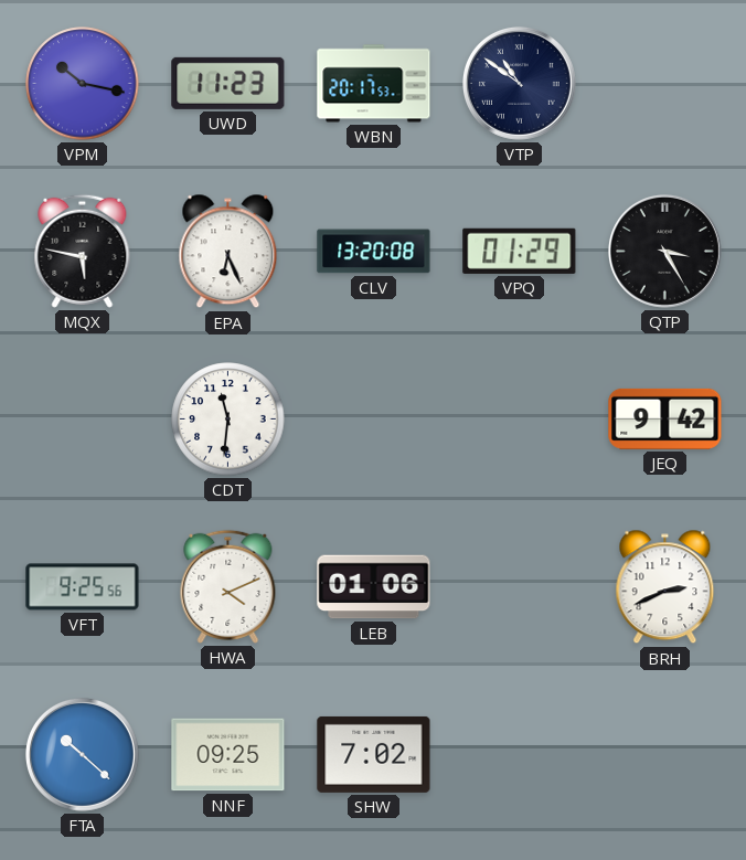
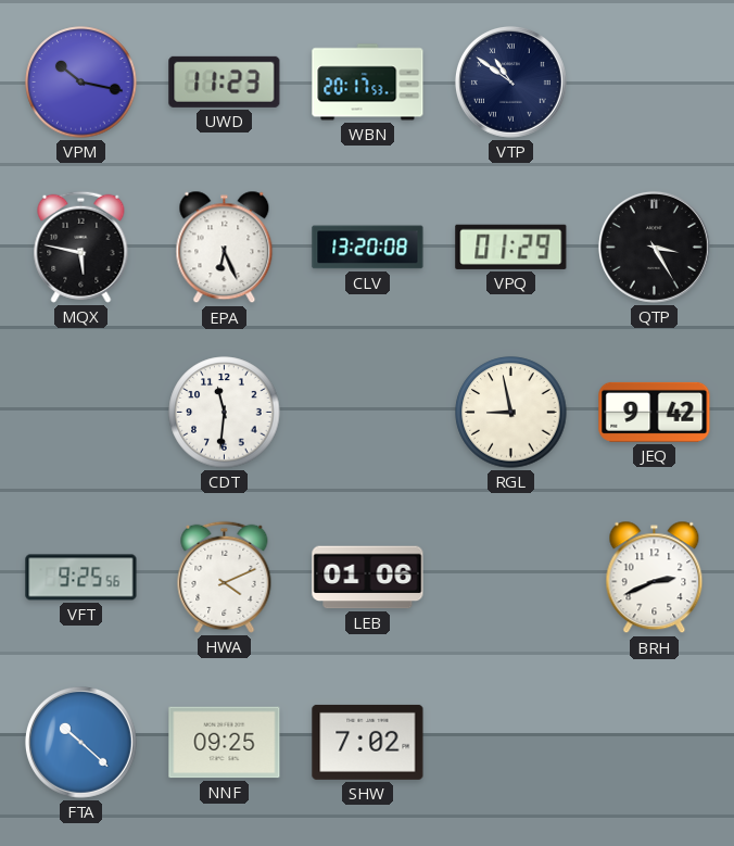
RGL: none -> 8:58 (511, 413)
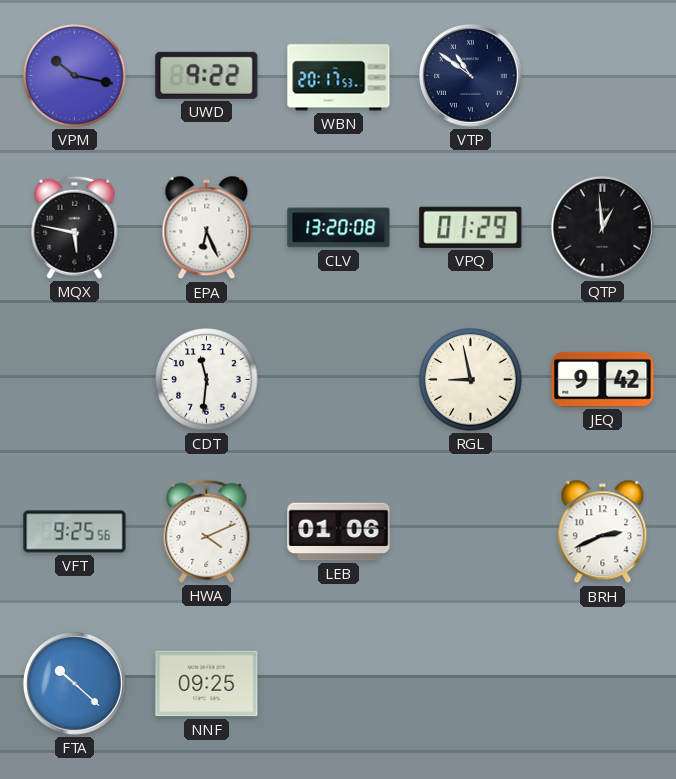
UWD: 11:23 -> 9:22 (207, 75)
QTP: 3:25 -> 12:59 (602, 227)
SHW: 7:02 -> none (368, 742)
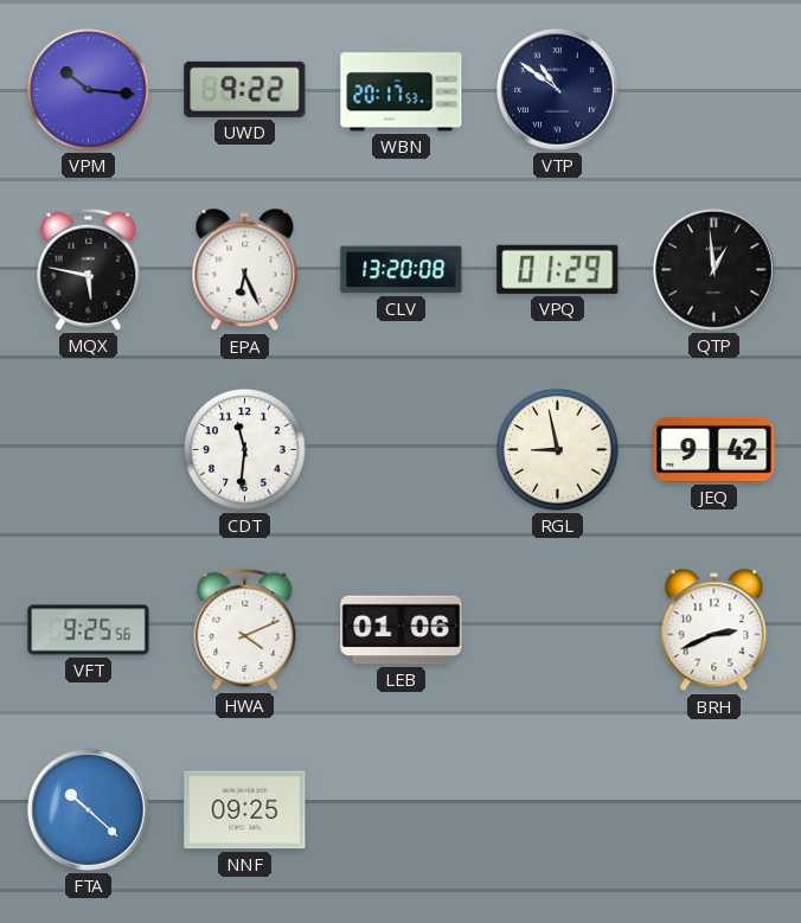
VPM: 10:17 -> 10:16 (89, 90)
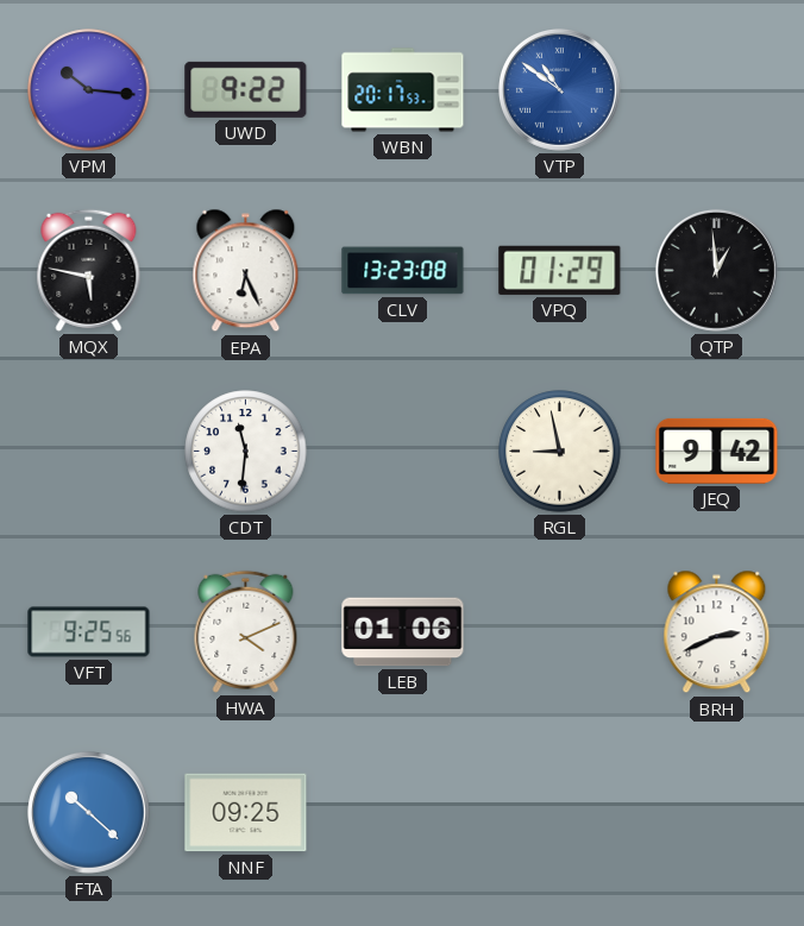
VTP dial: navy -> blue (559, 89)
CLV: 13:20 -> 13:23 (403, 271)
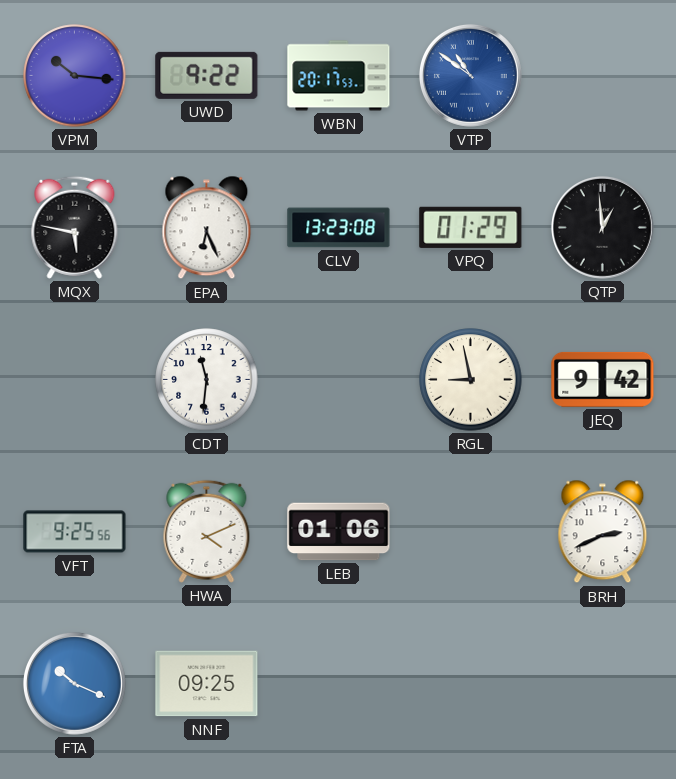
FTA: 10:22 -> 10:19 (74, 683)
